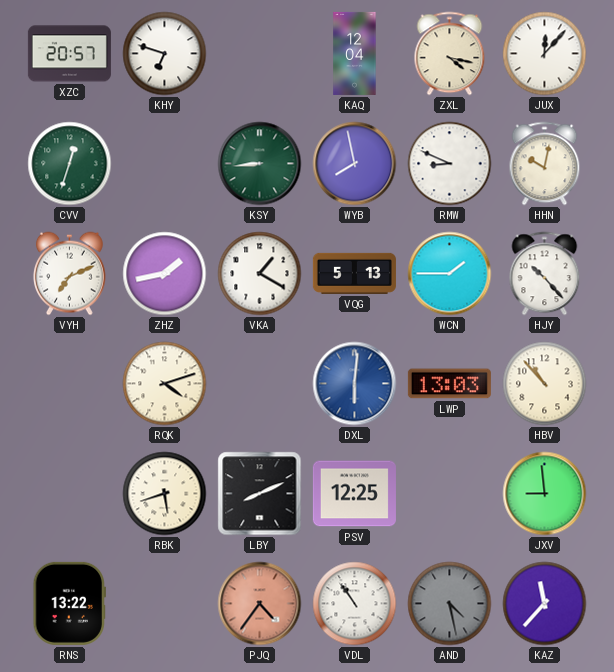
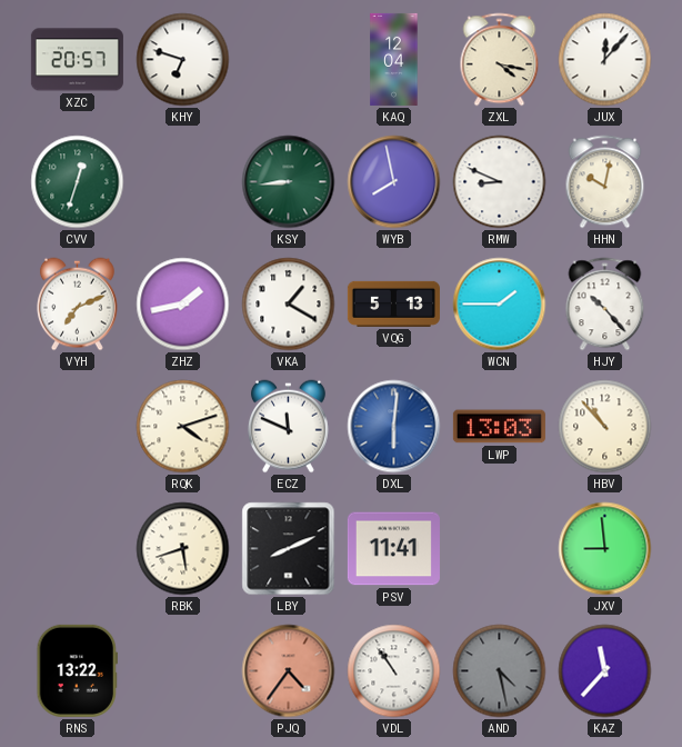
ECZ: none -> 11:49 (288, 427)
PSV: 12:25 -> 11:41 (393, 549)
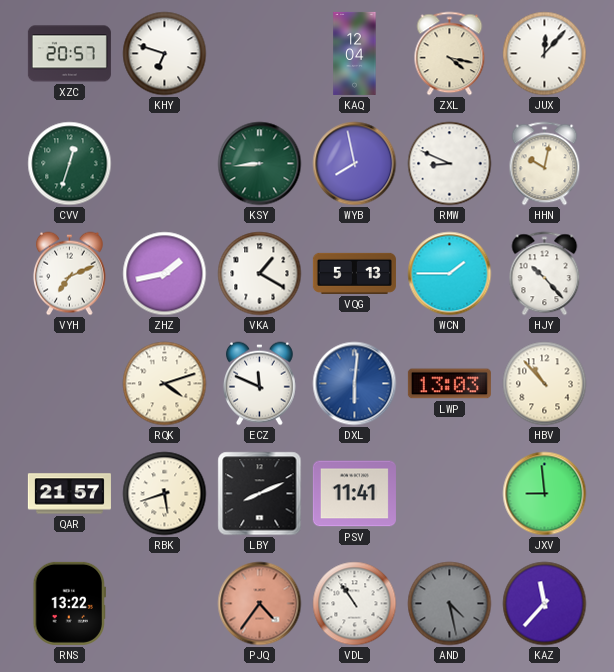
QAR: none -> 21:57 (69, 494)
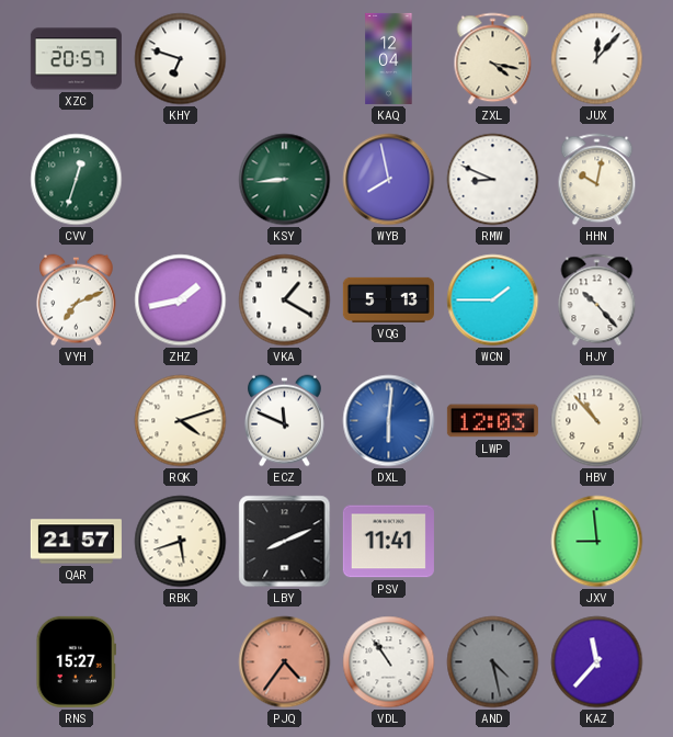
LWP: 13:03 -> 12:03 (492, 421)
RNS: 13:22 -> 15:27 (76, 661)
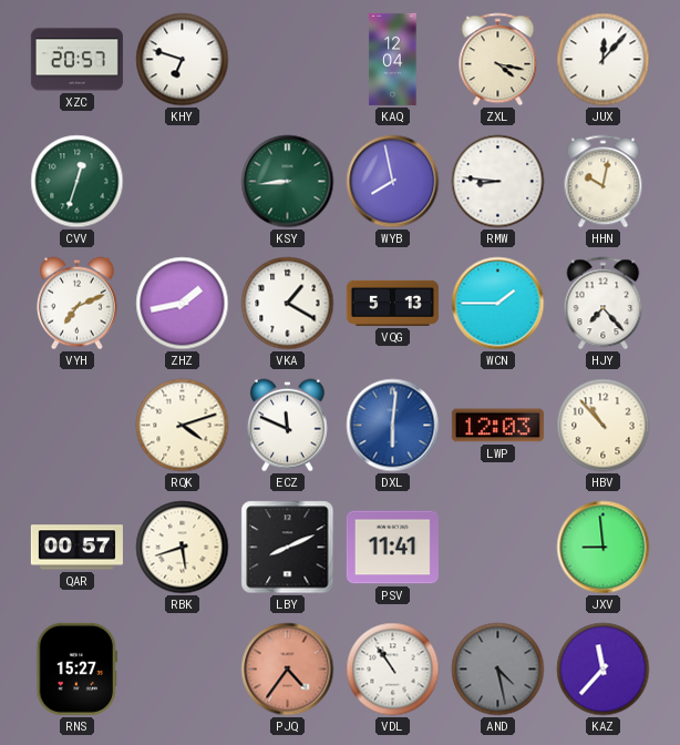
RMW: 8:49 -> 8:46 (498, 182)
HJY: 10:23 -> 7:23 (604, 304)
QAR: 21:57 -> 00:57 (76, 548)
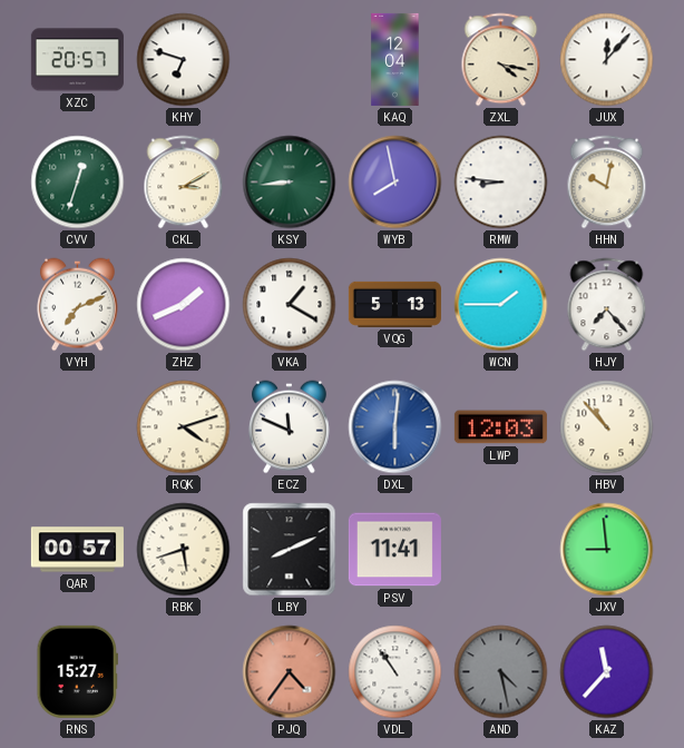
CKL: none -> 3:10 (184, 183)
ZHZ: 1:43 -> 1:41 (184, 305)
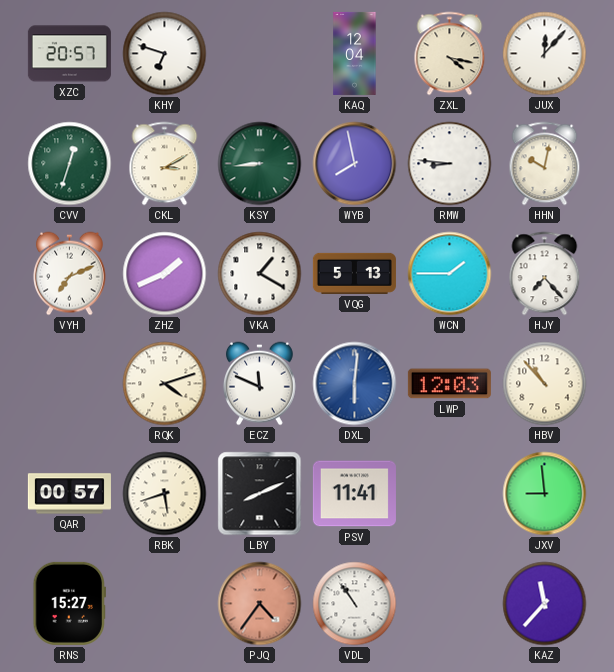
AND: 4:28 -> none (501, 672)
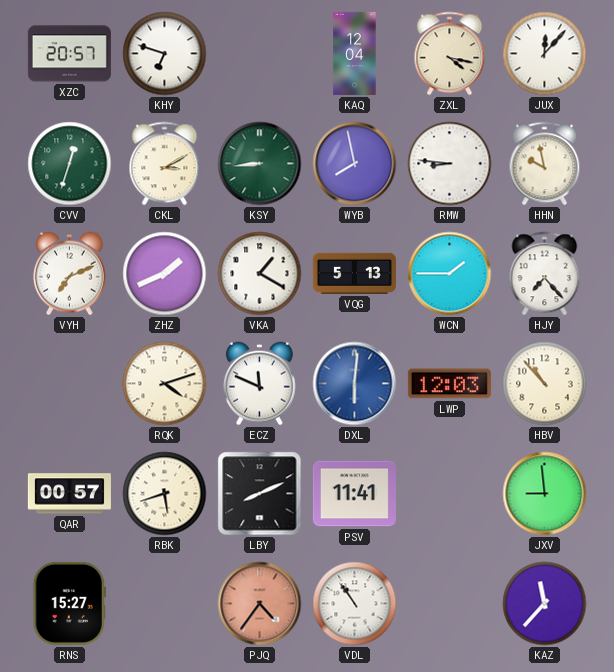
HHN: 10:02 -> 9:58 (545, 164)
